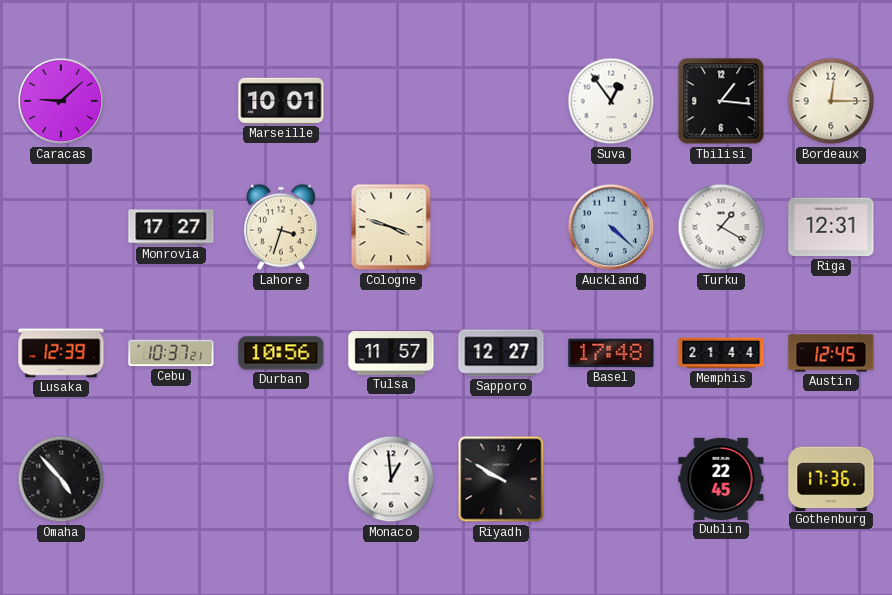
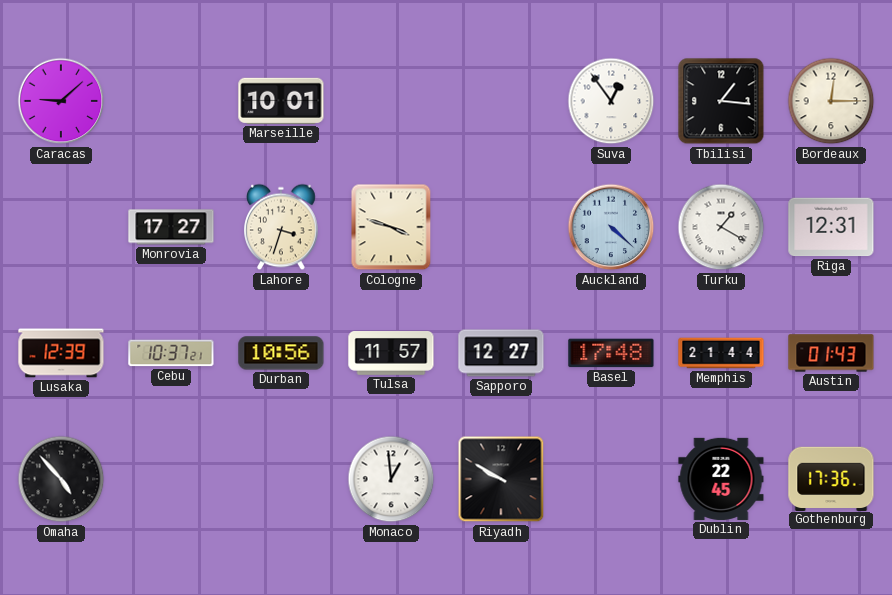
Austin: 12:45 -> 01:43 (831, 353)
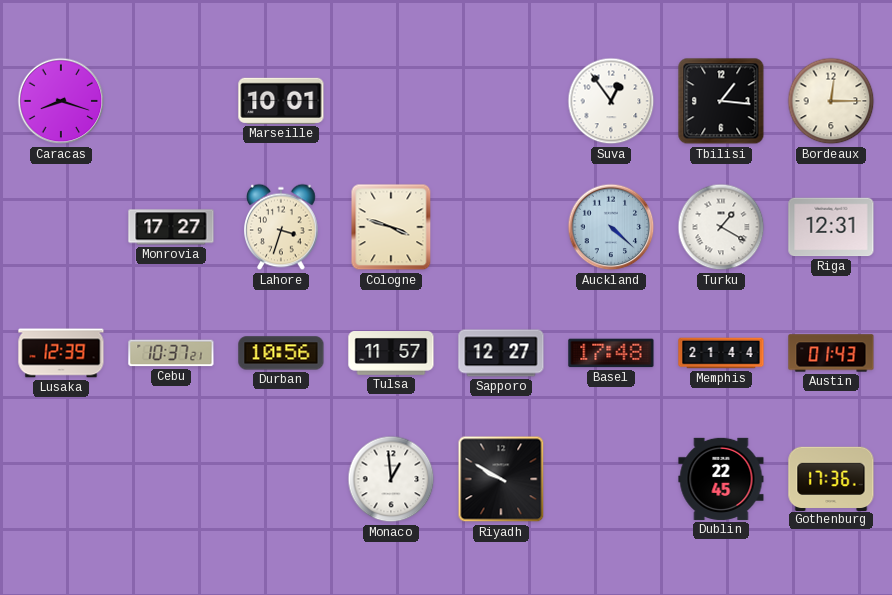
Caracas: 9:08 -> 8:18 (61, 101)
Omaha: 4:53 -> none (61, 479)
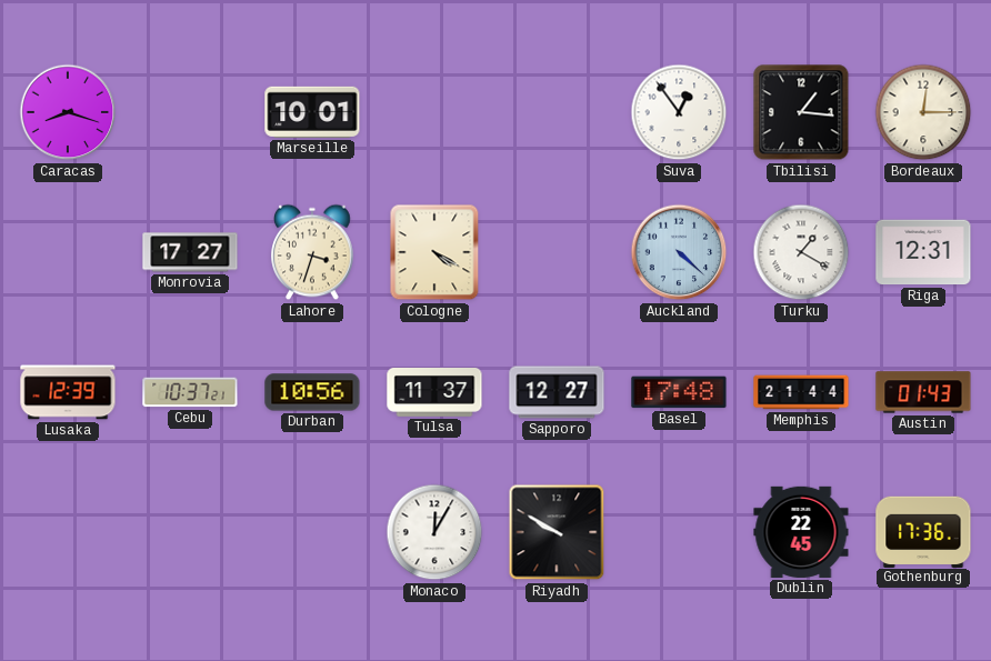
Cologne: 3:48 -> 4:20 (434, 252)
Tulsa: 11:57 -> 11:37 (434, 393)
Monaco: 12:59 -> 12:05 (434, 532)
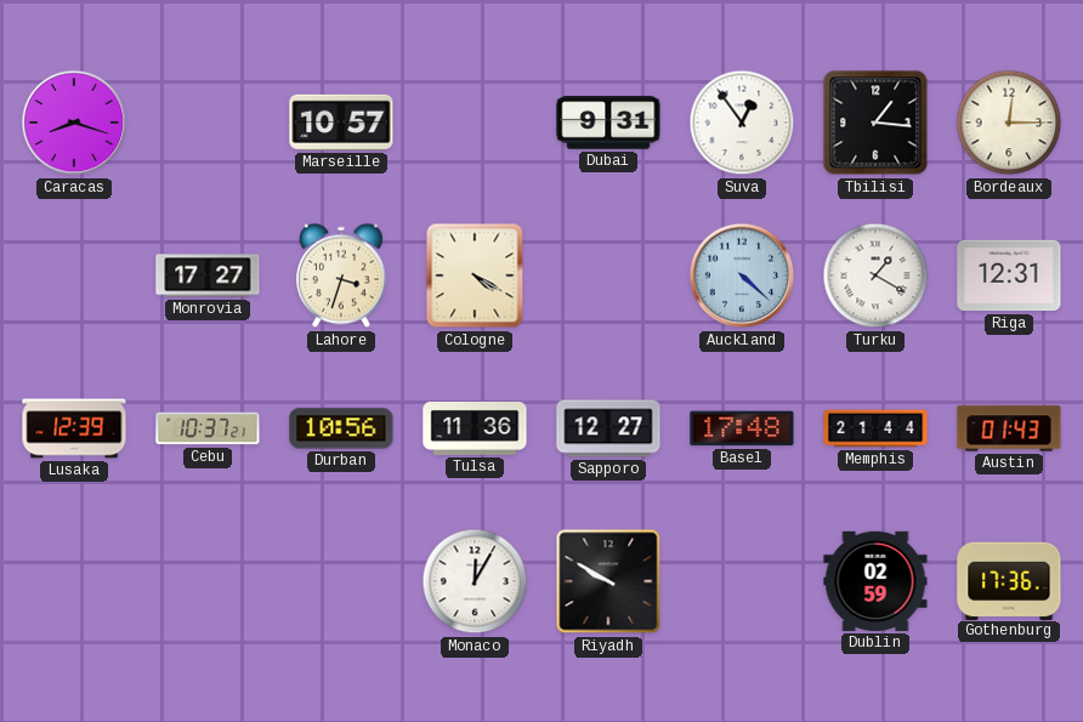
Marseille: 10:01 -> 10:57 (341, 123)
Dubai: none -> 9:31 (608, 123)
Tulsa: 11:37 -> 11:36 (475, 430)
Dublin: 22:45 -> 02:59 (875, 581)
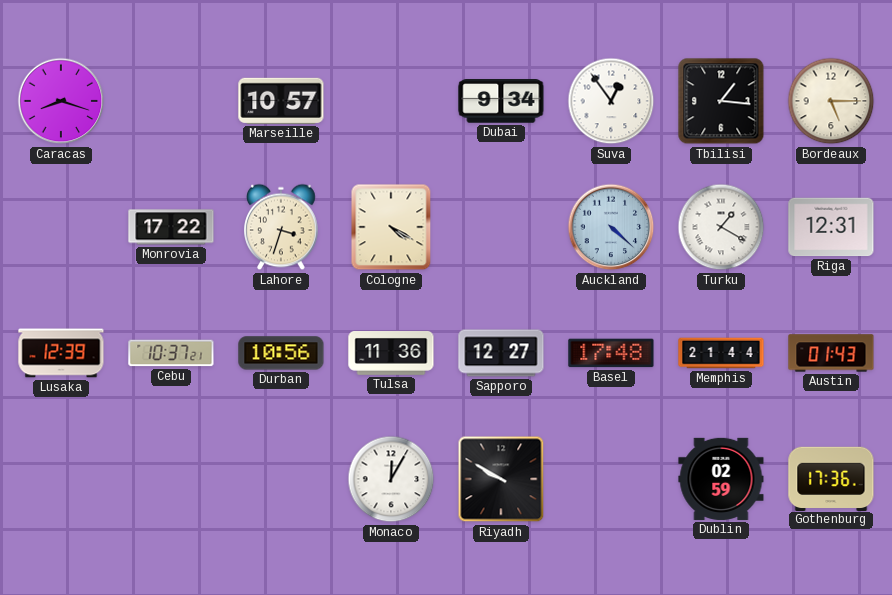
Dubai: 9:31 -> 9:34 (501, 101)
Bordeaux: 12:15 -> 5:15 (831, 101)
Monrovia: 17:27 -> 17:22 (171, 227)
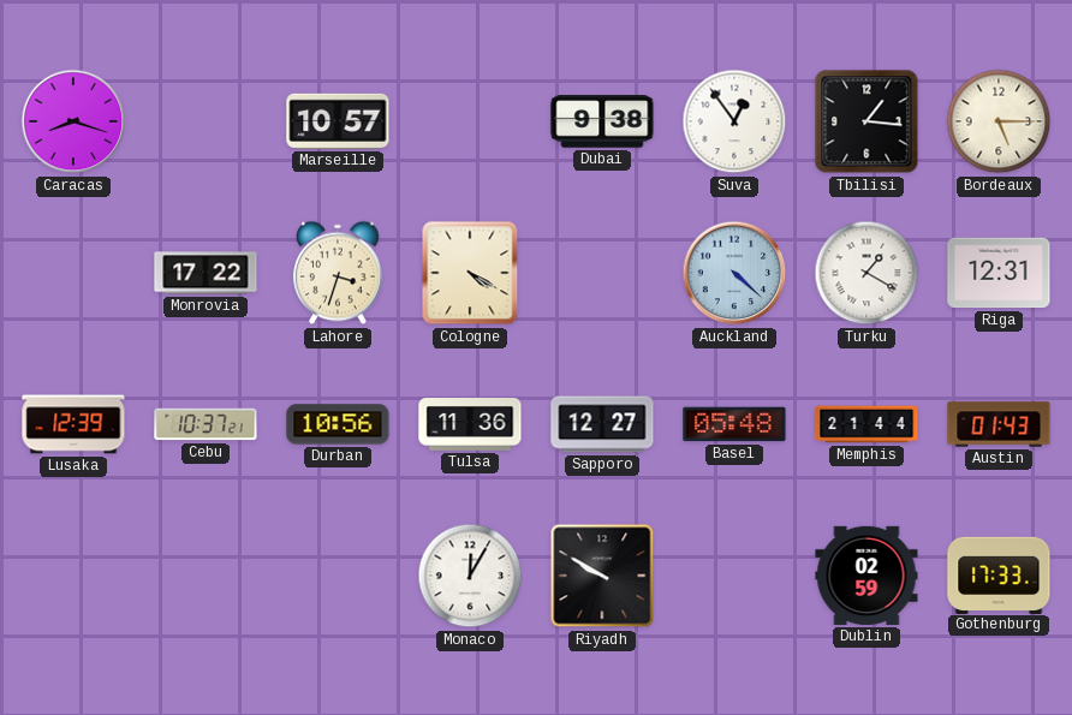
Dubai: 9:34 -> 9:38 (602, 121)
Basel: 17:48 -> 05:48 (734, 424)
Gothenburg: 17:36 -> 17:33 (999, 574)
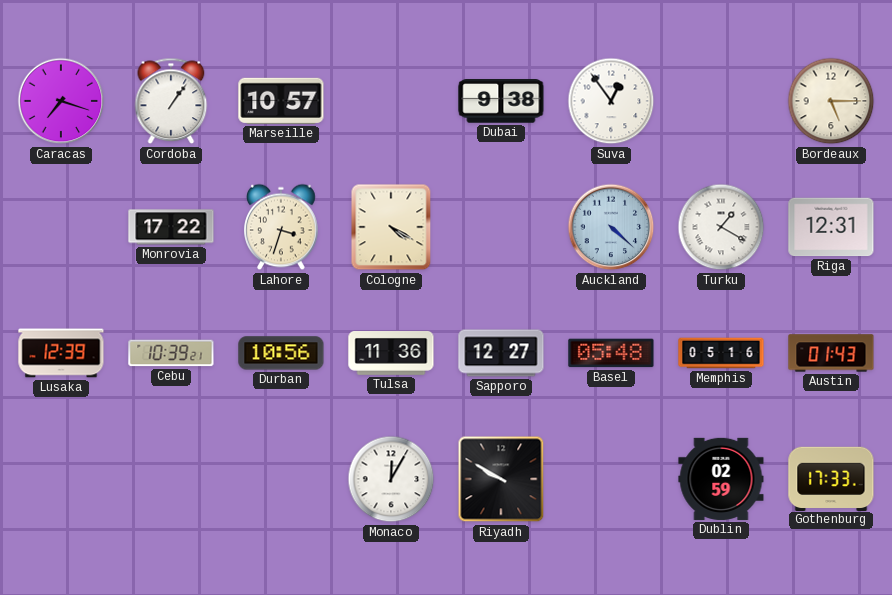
Caracas: 8:18 -> 7:18 (61, 101)
Cordoba: none -> 1:06 (171, 101)
Tbilisi: 1:16 -> none (866, 121)
Cebu: 10:37 -> 10:39 (171, 353)
Memphis: 21:44 -> 05:16 (721, 353)
